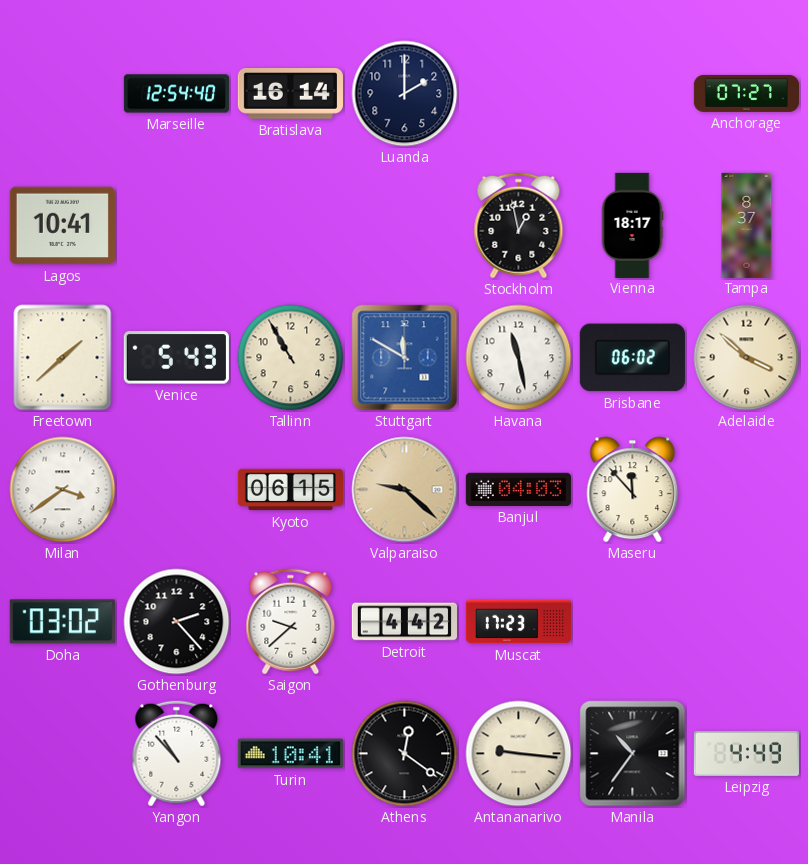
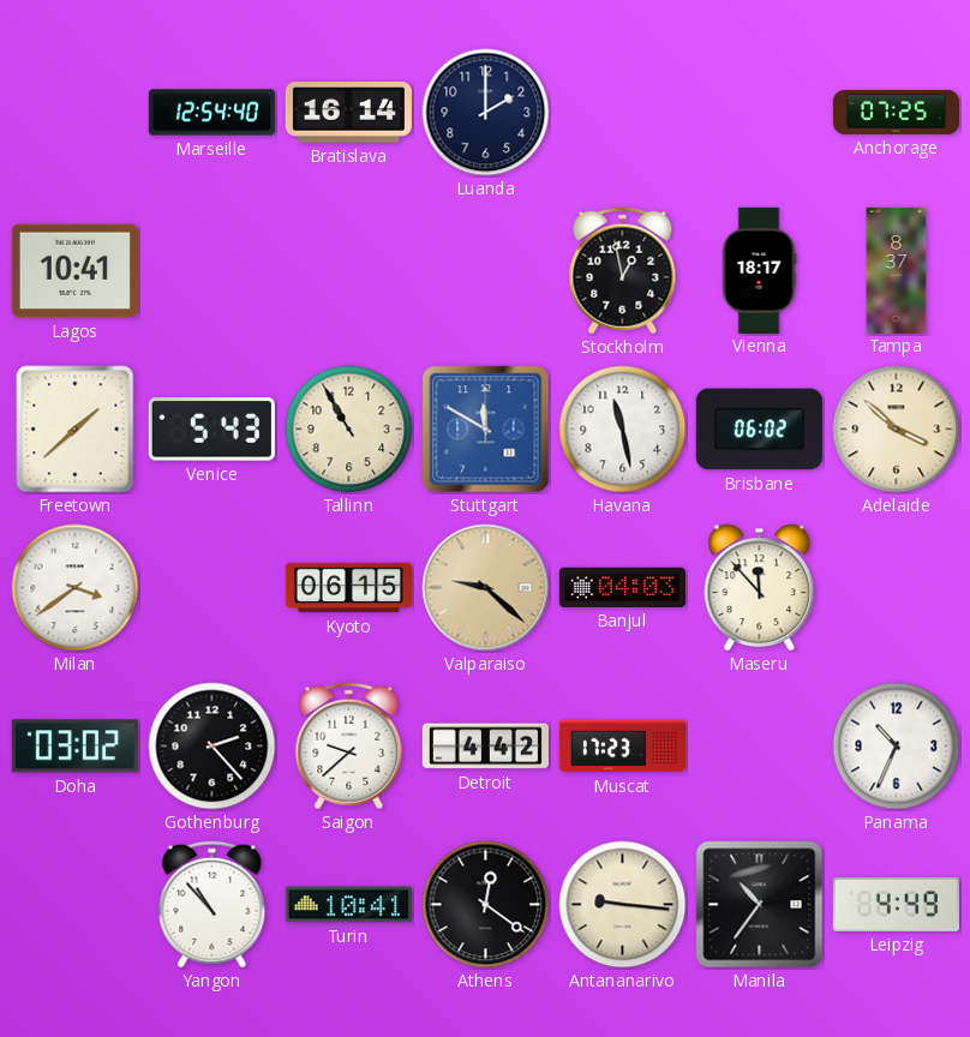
Anchorage: 07:27 -> 07:25 (896, 112)
Panama: none -> 10:34 (897, 747)
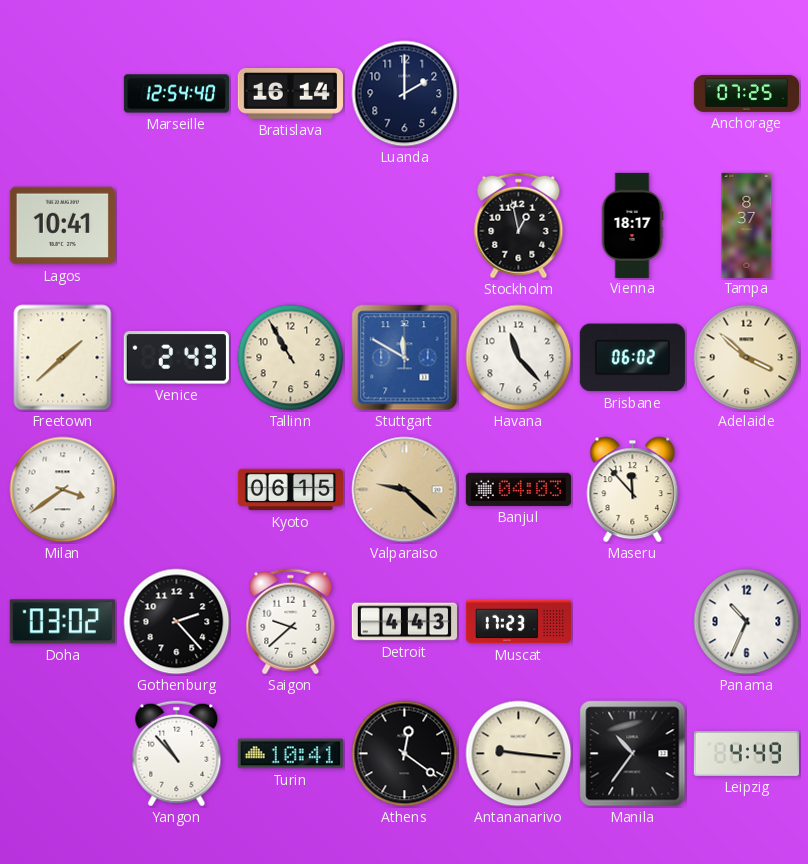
Venice: 5:43 -> 2:43 (176, 358)
Havana: 11:28 -> 11:23 (519, 358)
Detroit: 4:42 -> 4:43 (404, 622)
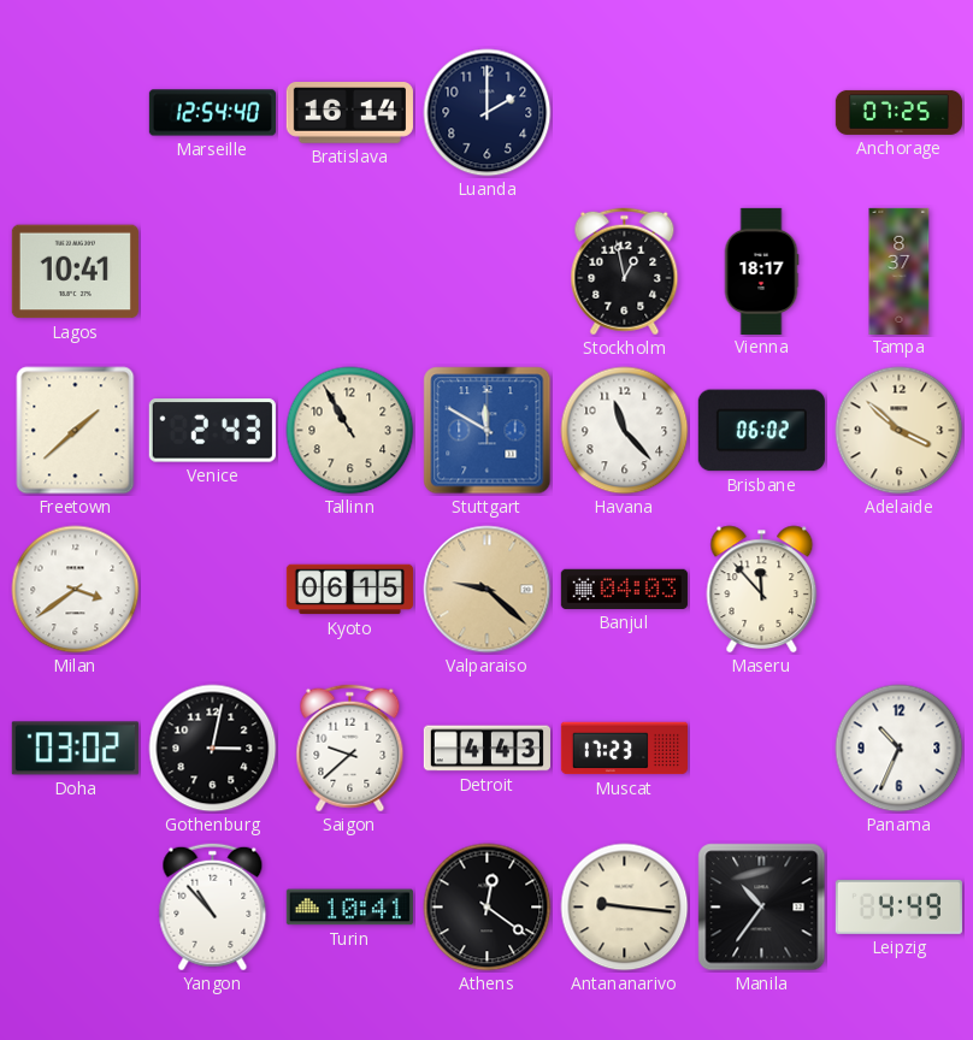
Gothenburg: 2:23 -> 3:02 (213, 749)
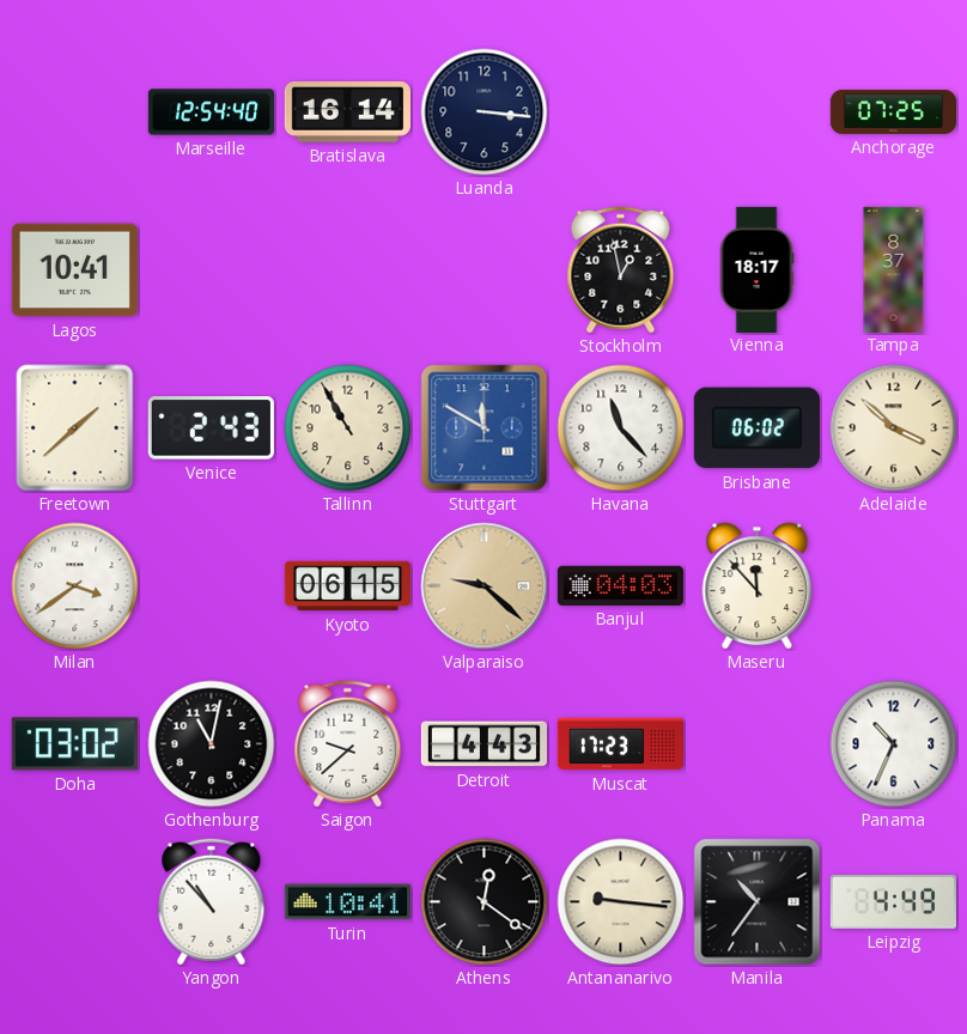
Luanda: 2:00 -> 3:16 (485, 112)
Gothenburg: 3:02 -> 11:02 (212, 744)
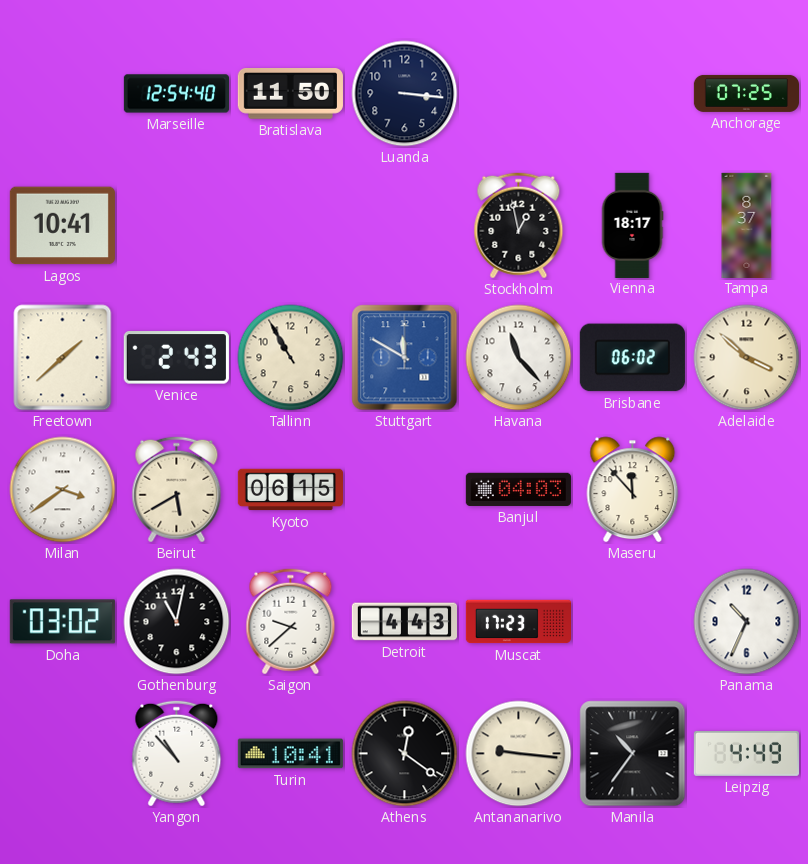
Bratislava: 16:14 -> 11:50 (290, 94)
Beirut: none -> 5:40 (177, 490)
Valparaiso: 9:22 -> none (485, 586)
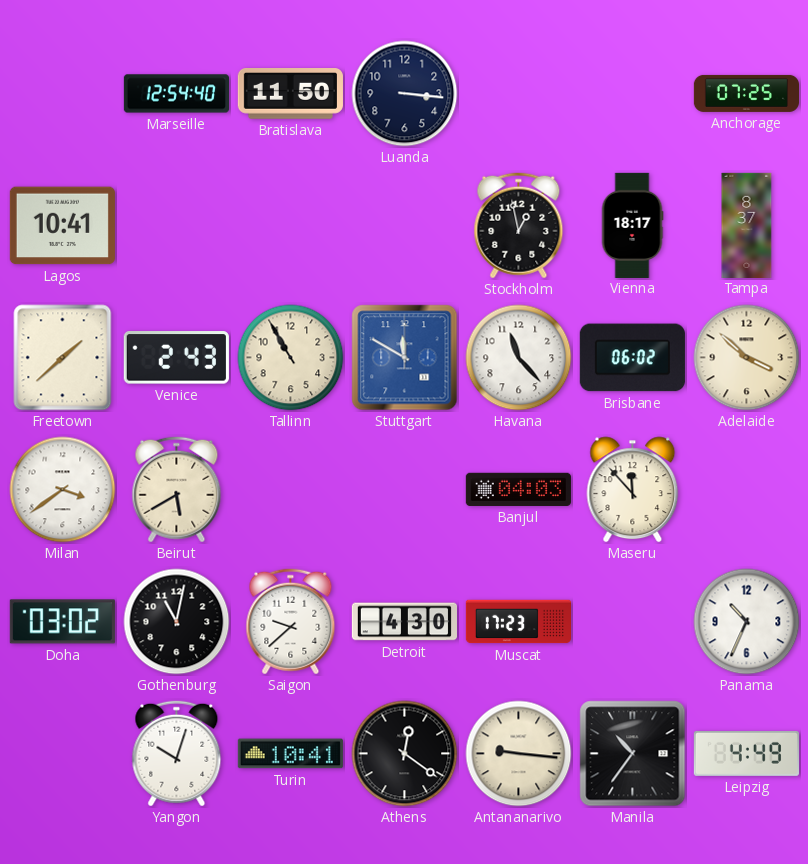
Kyoto: 06:15 -> none (290, 490)
Detroit: 4:43 -> 4:30 (404, 622)
Yangon: 10:53 -> 10:03 (177, 754)
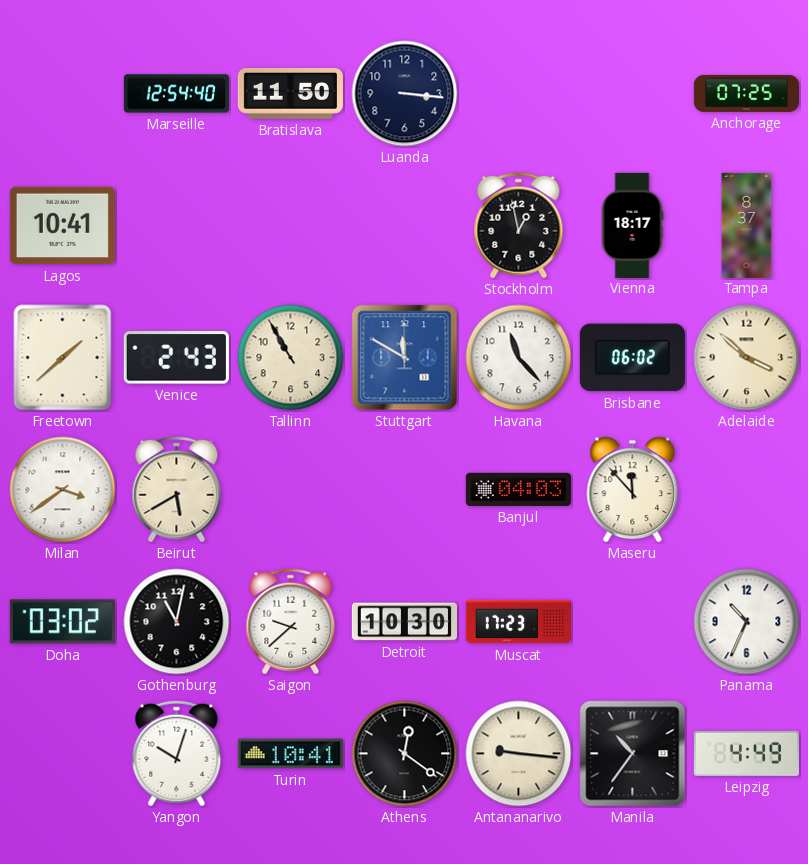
Detroit: 4:30 -> 10:30 (404, 622)
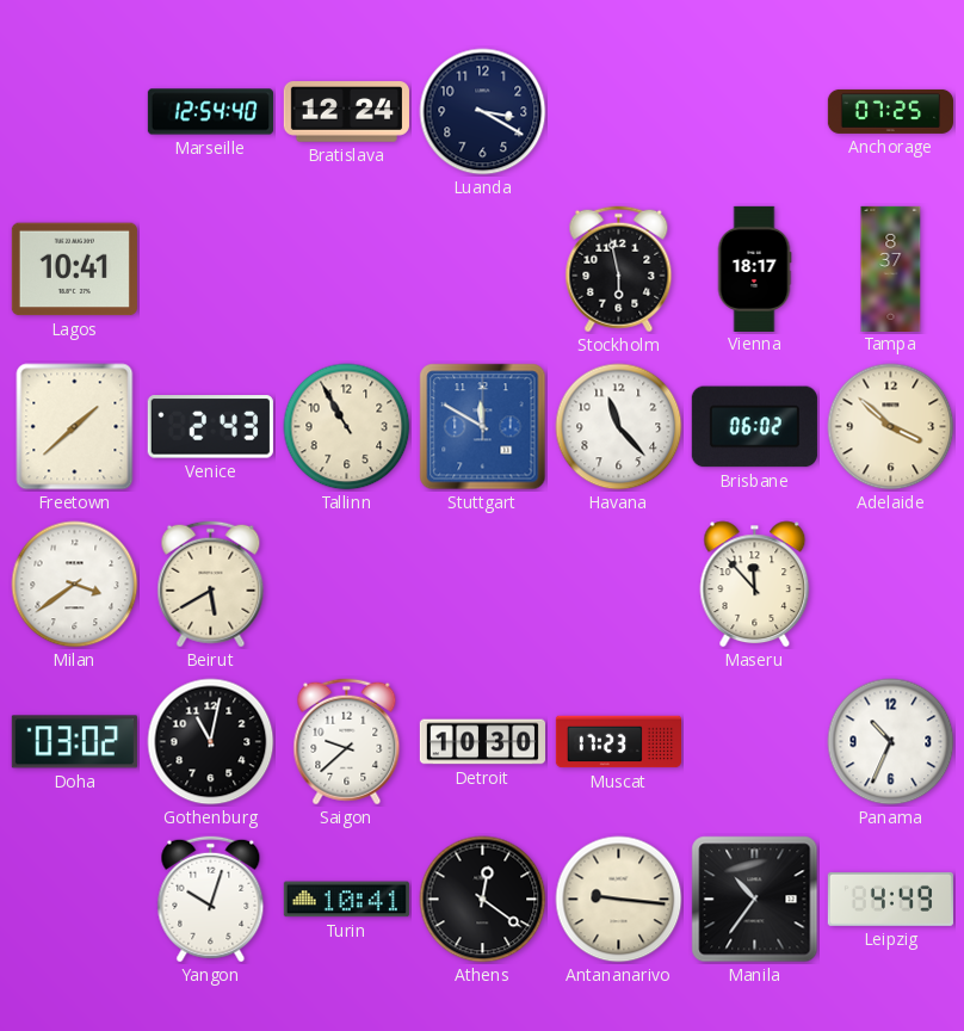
Bratislava: 11:50 -> 12:24 (346, 112)
Luanda: 3:16 -> 3:20 (483, 112)
Stockholm: 12:58 -> 5:58 (619, 270)
Banjul: 04:03 -> none (518, 489)
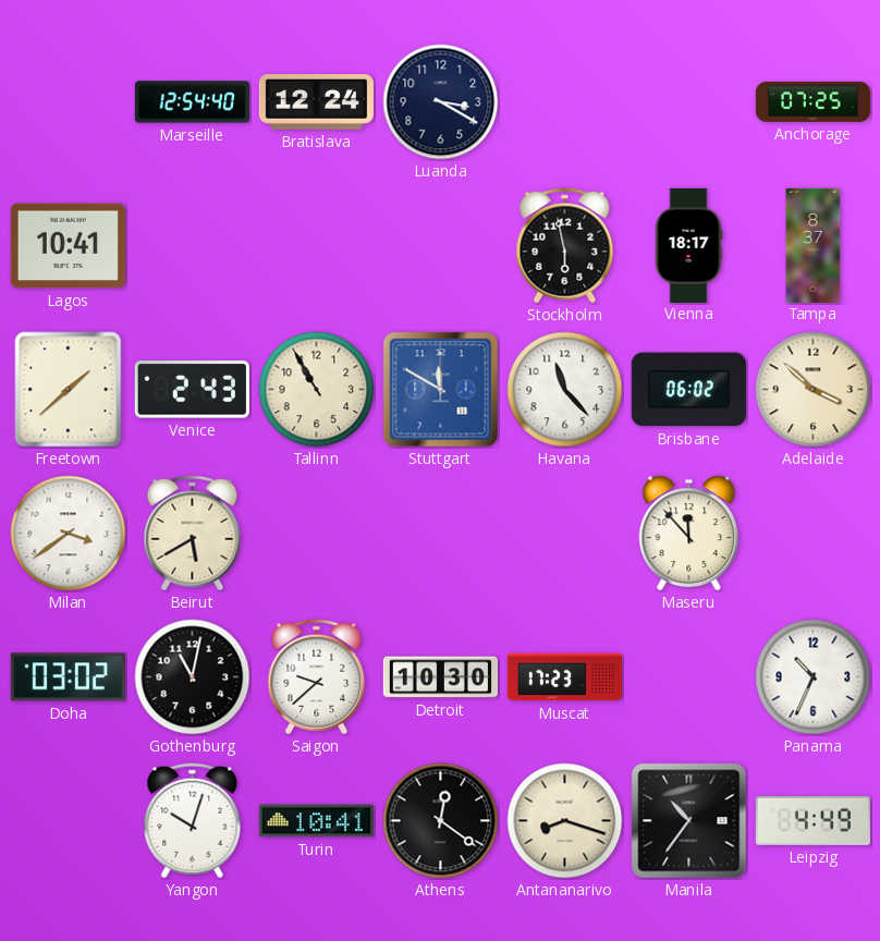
Antananarivo: 9:16 -> 8:18 (565, 821)
